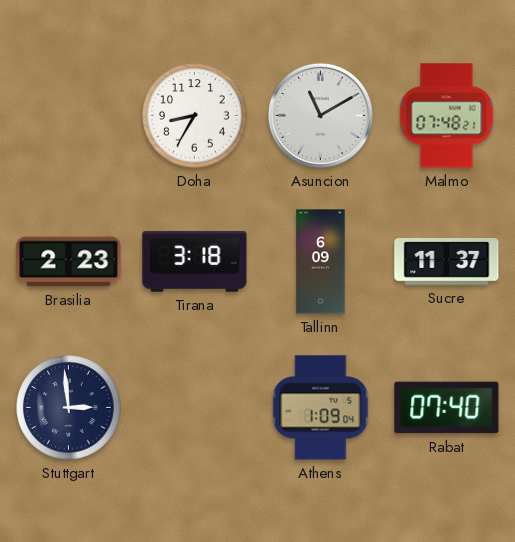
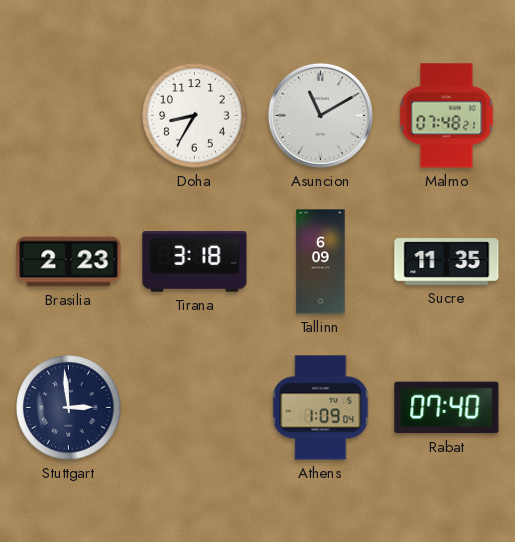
Sucre: 11:37 -> 11:35 (447, 262)
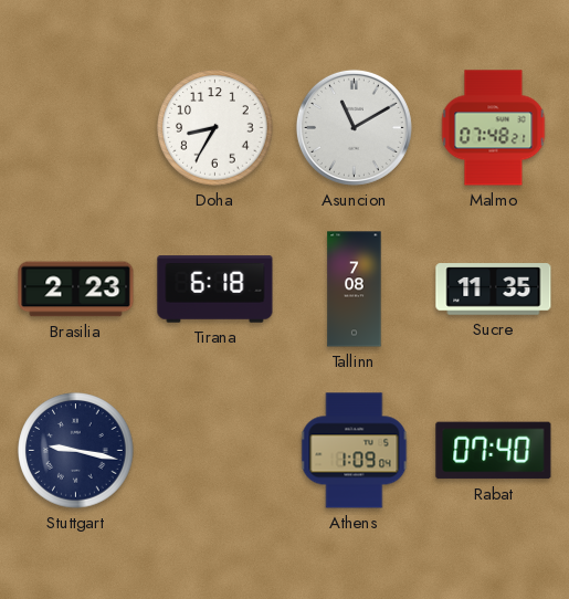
Tirana: 3:18 -> 6:18 (215, 290)
Tallinn: 6:09 -> 7:08 (355, 290)
Stuttgart: 2:59 -> 9:17 (76, 451)
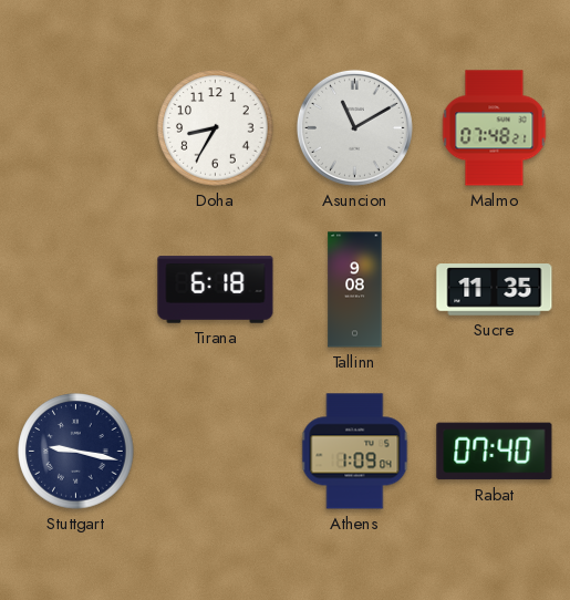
Brasilia: 2:23 -> none (76, 290)
Tallinn: 7:08 -> 9:08 (355, 290)
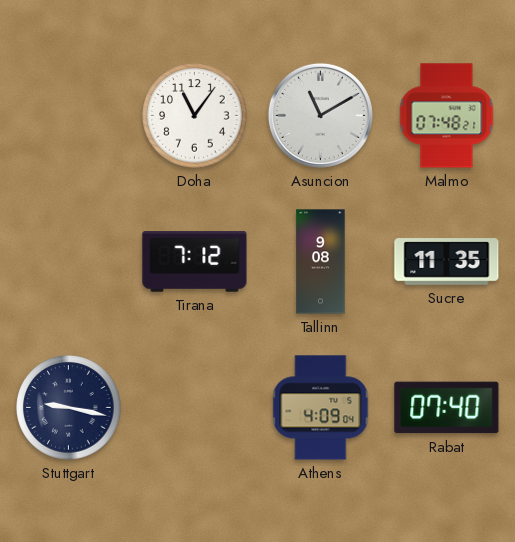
Doha: 8:35 -> 11:06 (195, 116)
Tirana: 6:18 -> 7:12 (195, 262)
Athens: 1:09 -> 4:09 (321, 408)
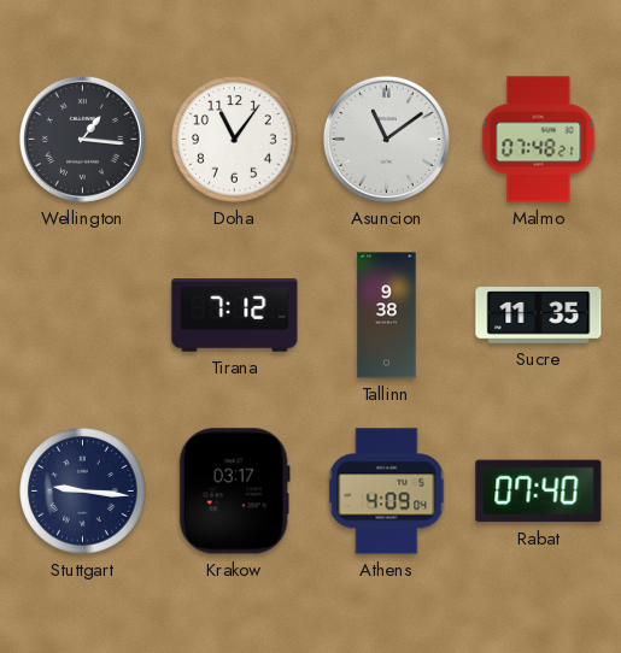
Wellington: none -> 1:16 (82, 139)
Asuncion: 11:10 -> 11:09 (386, 139)
Tallinn: 9:08 -> 9:38 (387, 316)
Stuttgart: 9:17 -> 9:16 (83, 492)
Krakow: none -> 03:17 (234, 492)
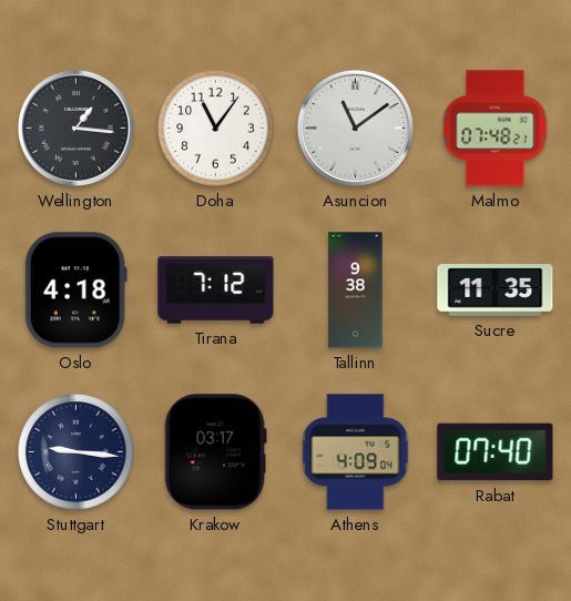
Oslo: none -> 4:18 (75, 291)
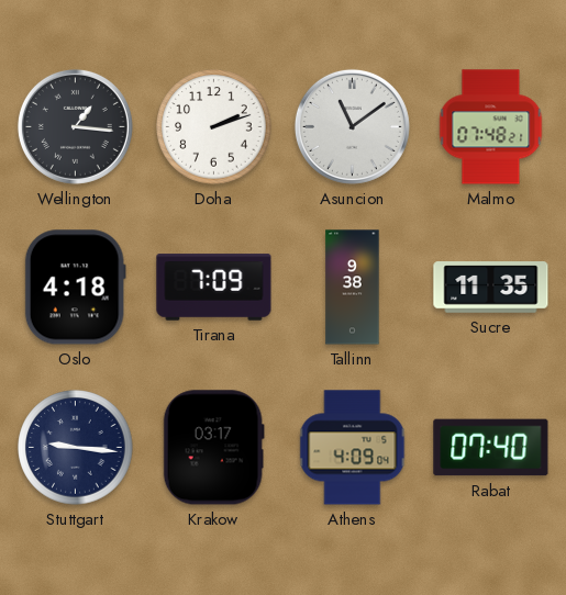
Doha: 11:06 -> 2:12 (214, 127)
Tirana: 7:12 -> 7:09 (214, 288)
